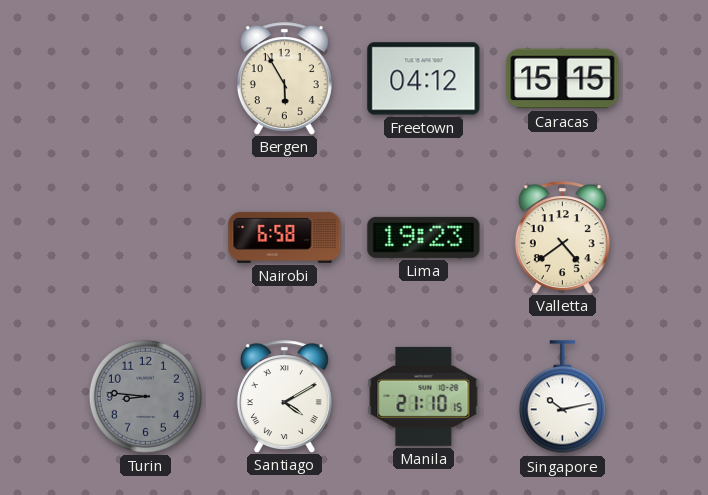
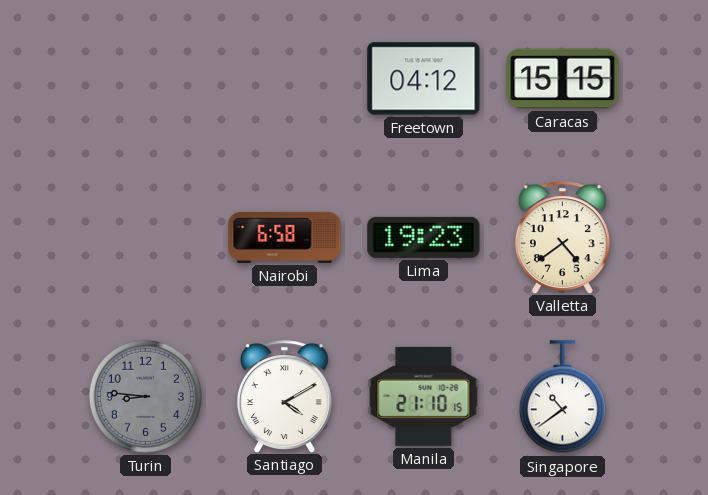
Bergen: 5:55 -> none (284, 78)
Singapore: 10:13 -> 10:39 (562, 397)
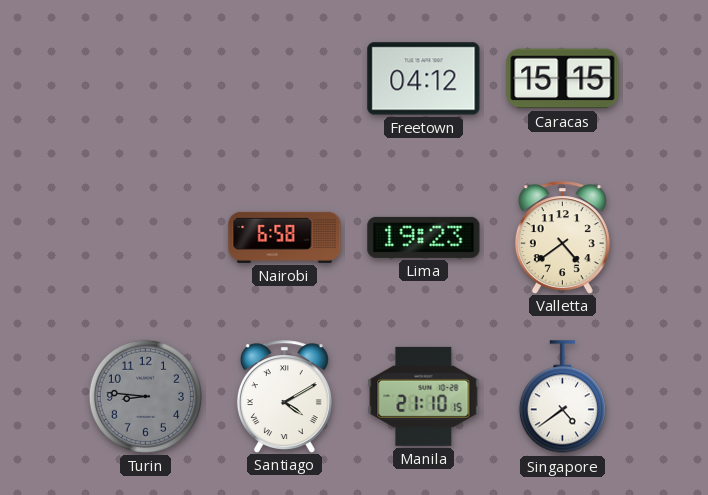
Singapore: 10:39 -> 4:39 (562, 397)
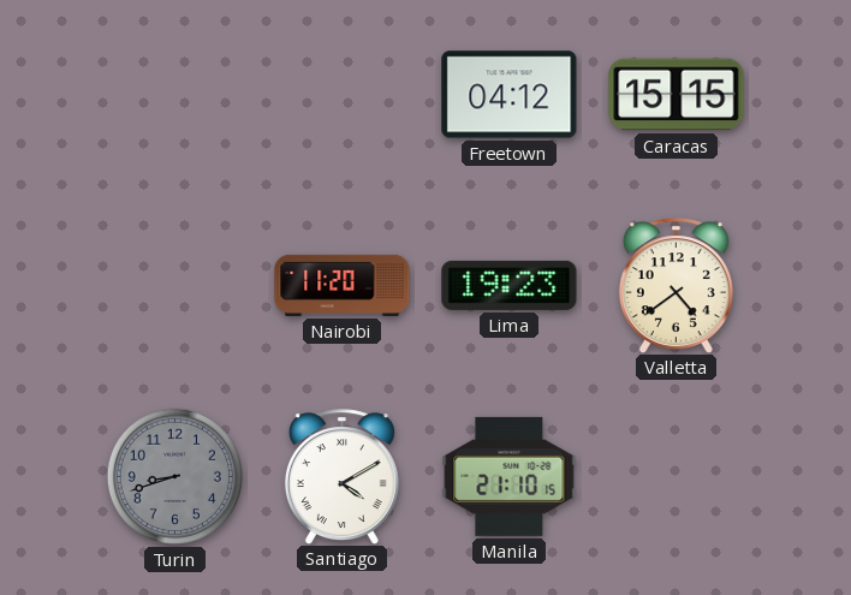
Nairobi: 6:58 -> 11:20 (343, 285)
Turin: 8:46 -> 8:42 (174, 476)
Singapore: 4:39 -> none (562, 397)
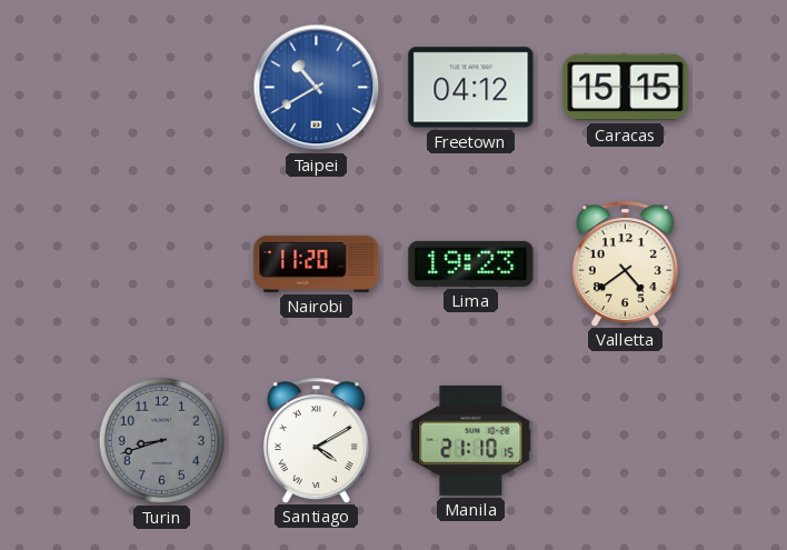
Taipei: none -> 10:40 (317, 88)
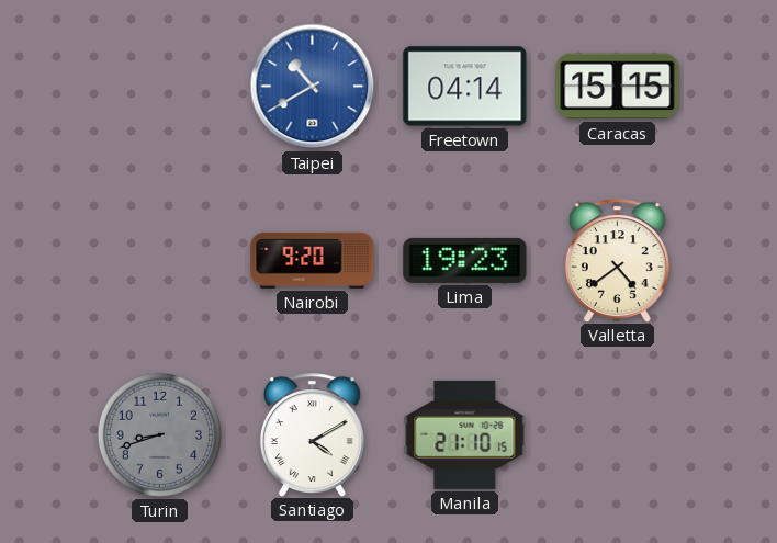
Freetown: 04:12 -> 04:14 (465, 87)
Nairobi: 11:20 -> 9:20 (313, 260)
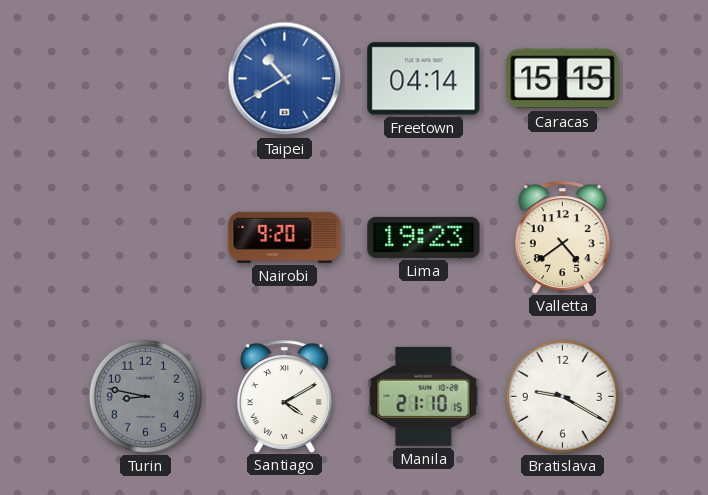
Turin: 8:42 -> 8:47 (145, 396)
Bratislava: none -> 9:20 (562, 396)
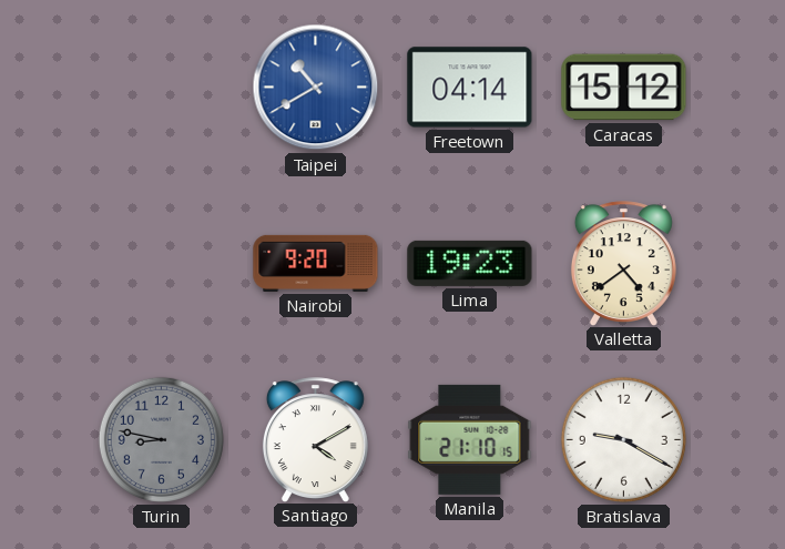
Caracas: 15:15 -> 15:12 (624, 88)
